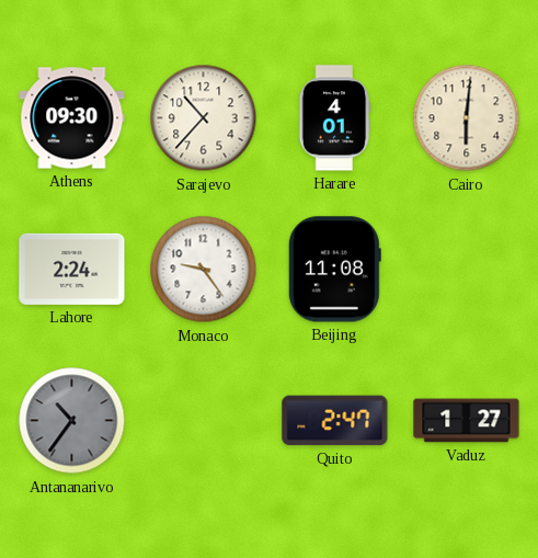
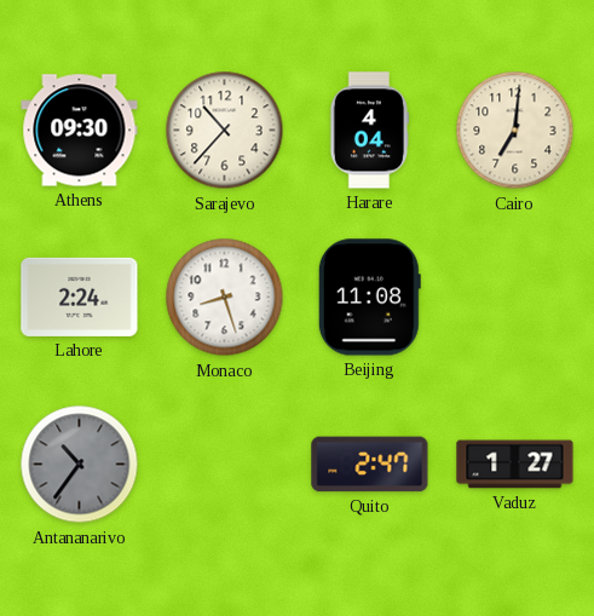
Harare: 4:01 -> 4:04 (370, 131)
Cairo: 6:01 -> 7:01 (515, 131)
Monaco: 9:24 -> 8:27 (225, 298)
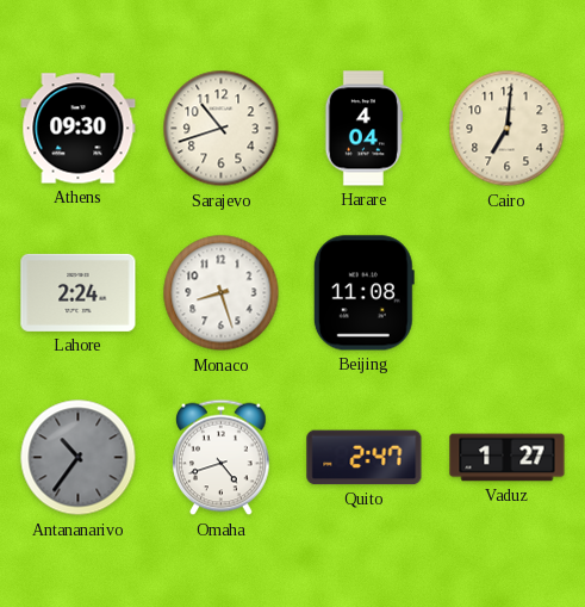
Sarajevo: 10:37 -> 10:42 (222, 129)
Omaha: none -> 4:42 (222, 458)
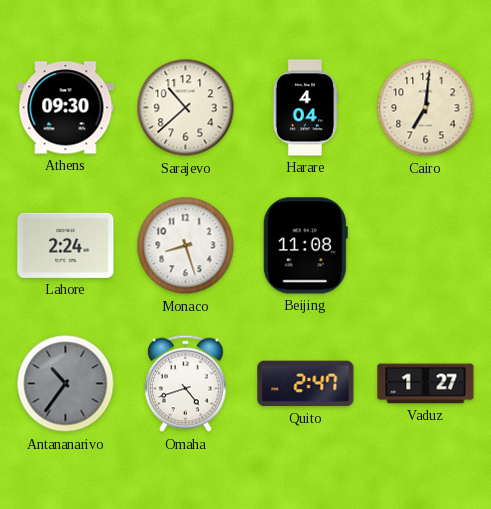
Sarajevo: 10:42 -> 10:38 (186, 108)
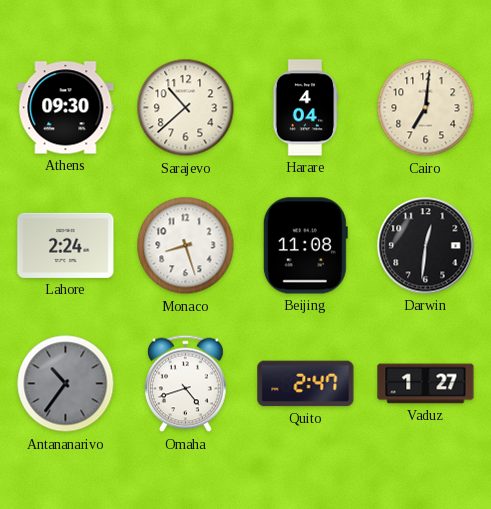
Darwin: none -> 12:31 (426, 246)
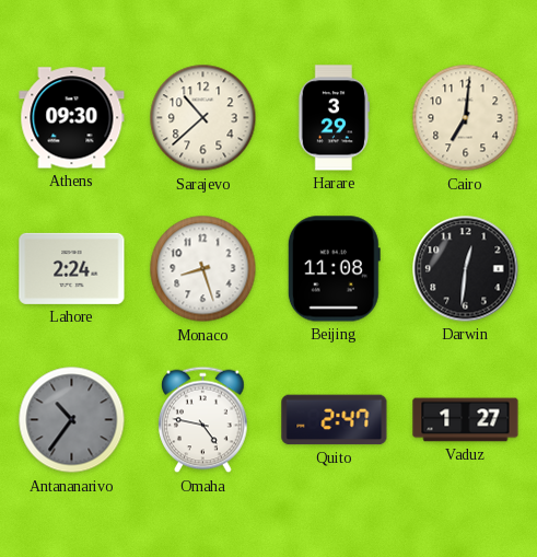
Harare: 4:04 -> 3:29 (335, 118)
Omaha: 4:42 -> 4:47 (203, 420)
